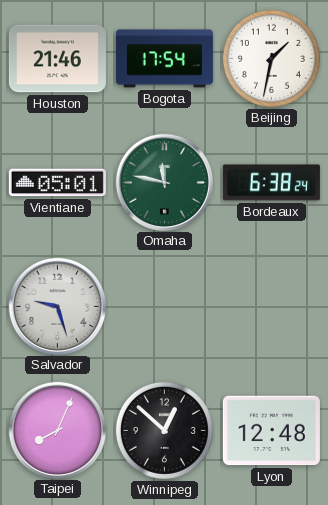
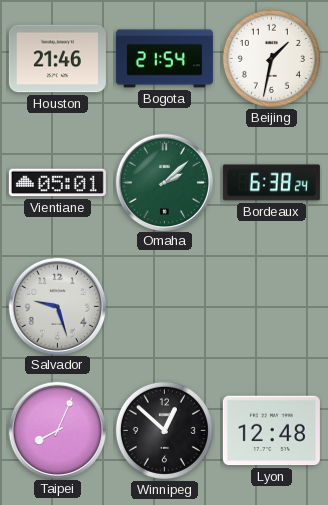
Bogota: 17:54 -> 21:54 (164, 59)
Omaha: 11:47 -> 2:08 (164, 182)
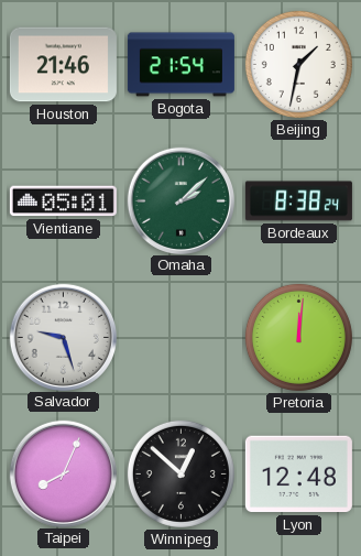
Bordeaux: 6:38 -> 8:38 (298, 201)
Pretoria: none -> 12:01 (298, 337)
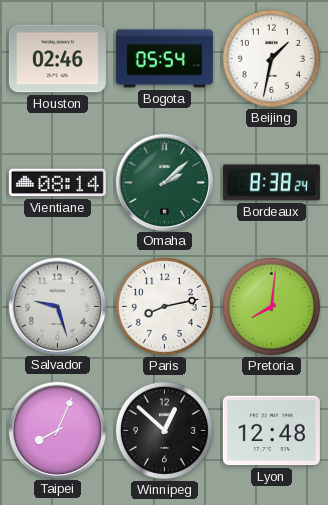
Houston: 21:46 -> 02:46 (57, 59)
Bogota: 21:54 -> 05:54 (164, 59)
Vientiane: 05:01 -> 08:14 (57, 183)
Paris: none -> 8:13 (164, 306)
Pretoria: 12:01 -> 8:01 (271, 306)
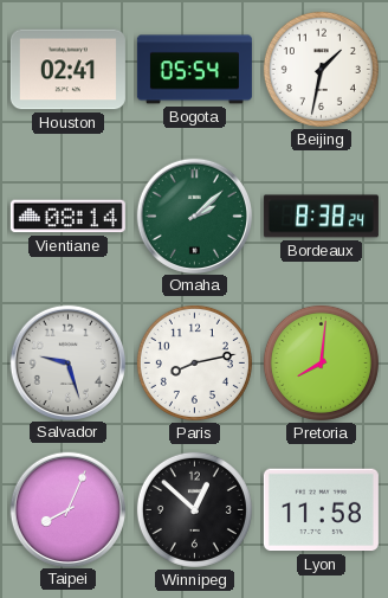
Houston: 02:46 -> 02:41 (67, 70)
Lyon: 12:48 -> 11:58 (321, 510)
